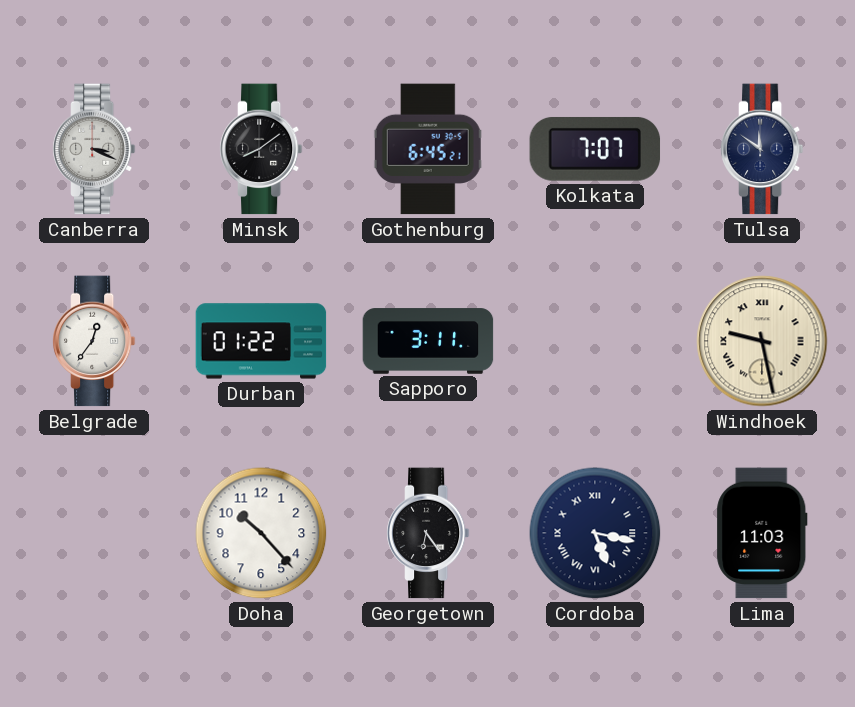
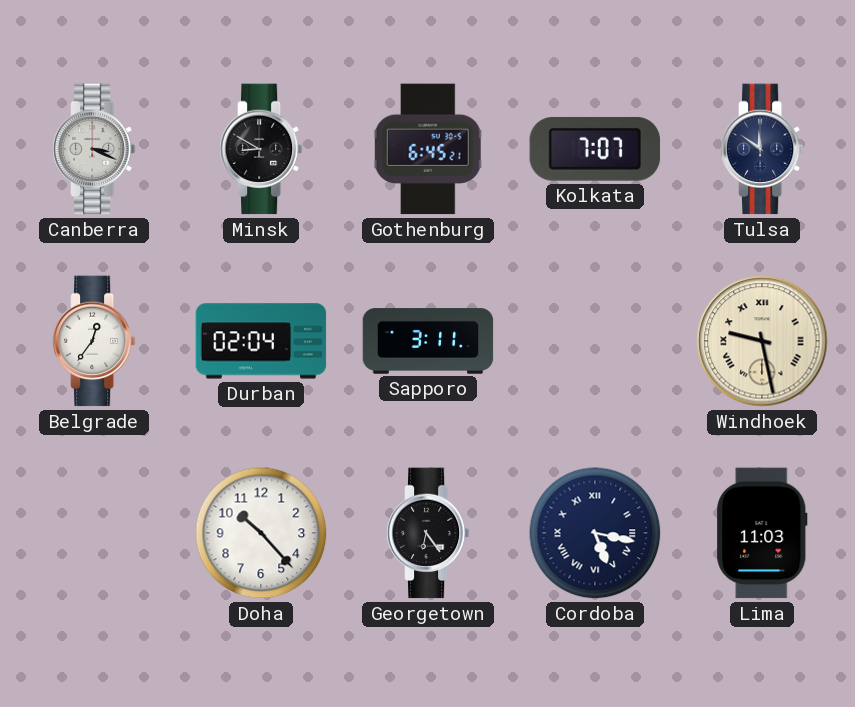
Minsk: 8:09 -> 8:50 (261, 149)
Durban: 01:22 -> 02:04 (261, 341)
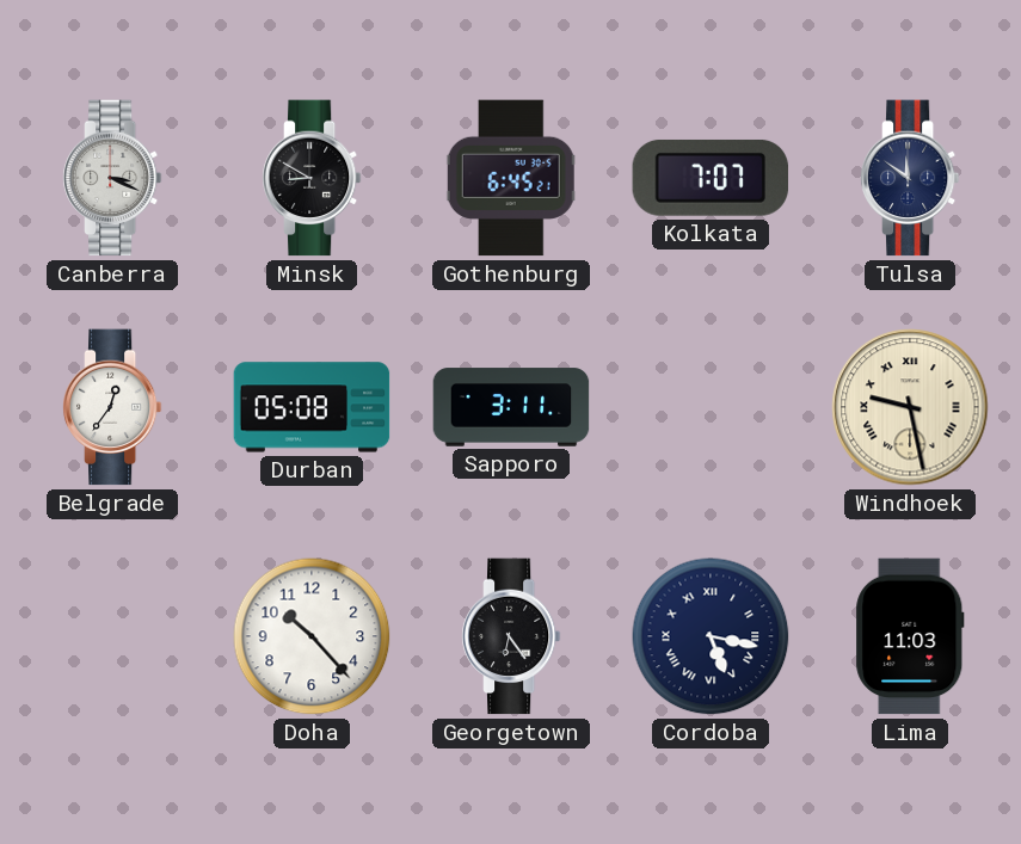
Durban: 02:04 -> 05:08 (312, 407)
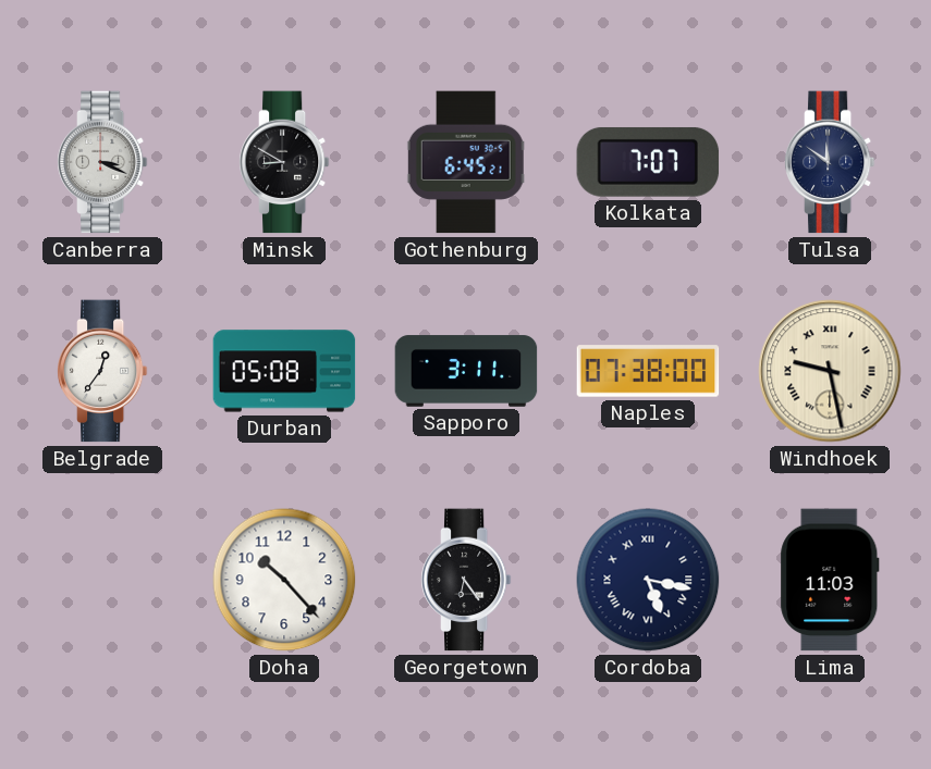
Naples: none -> 07:38 (648, 371)
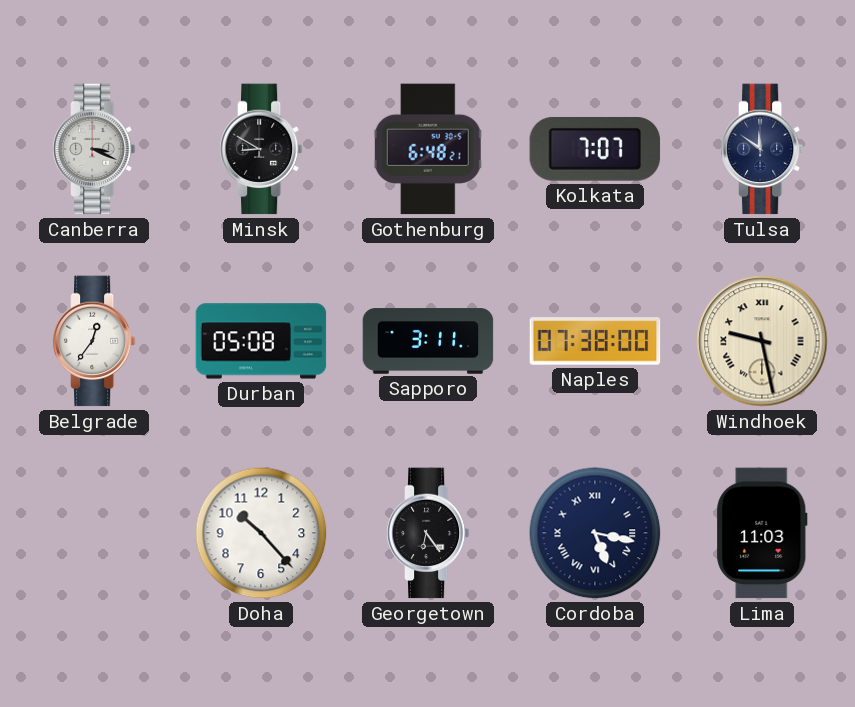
Gothenburg: 6:45 -> 6:48 (428, 149)
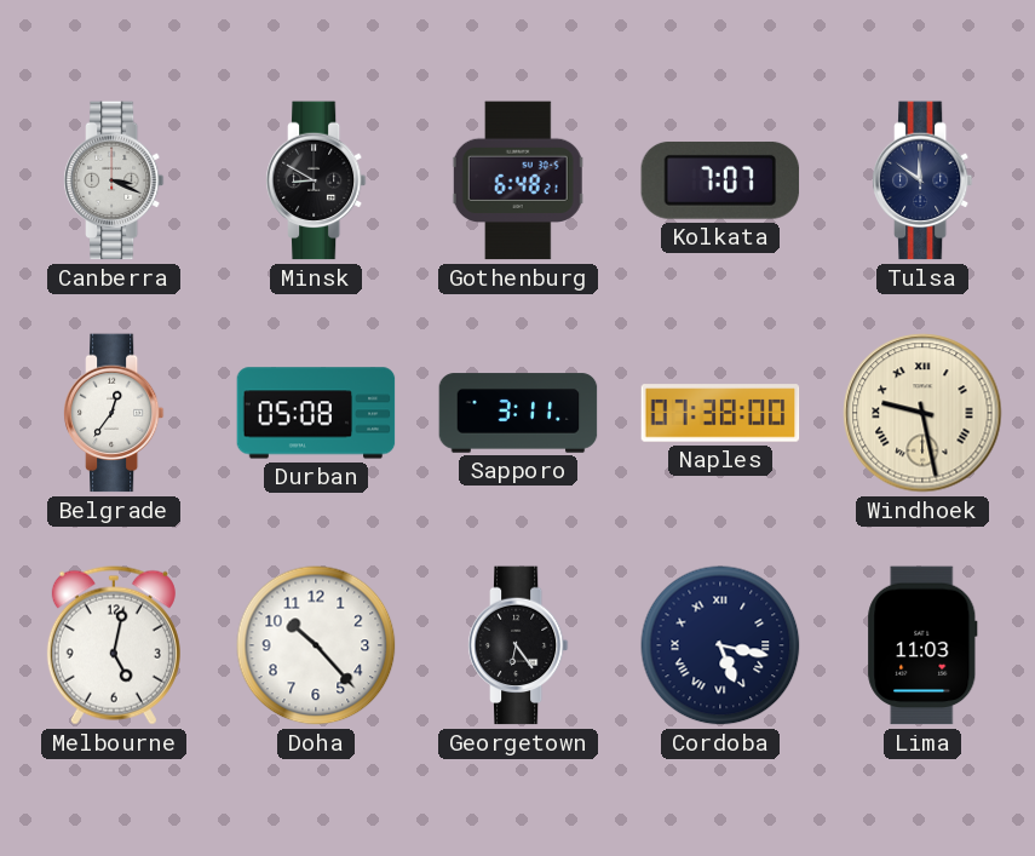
Melbourne: none -> 5:02 (114, 645)
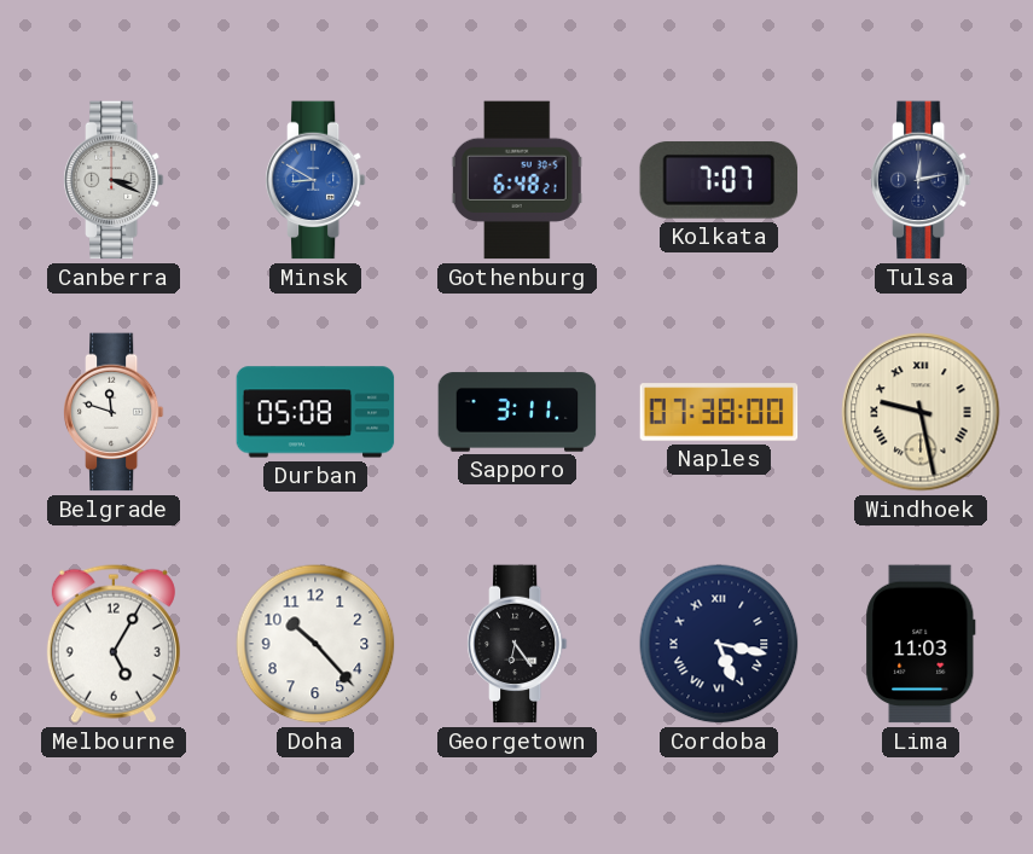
Minsk dial: black -> blue (315, 180)
Tulsa: 11:51 -> 12:13 (921, 180)
Belgrade: 12:36 -> 11:48 (114, 412)
Melbourne: 5:02 -> 5:05 (114, 644)
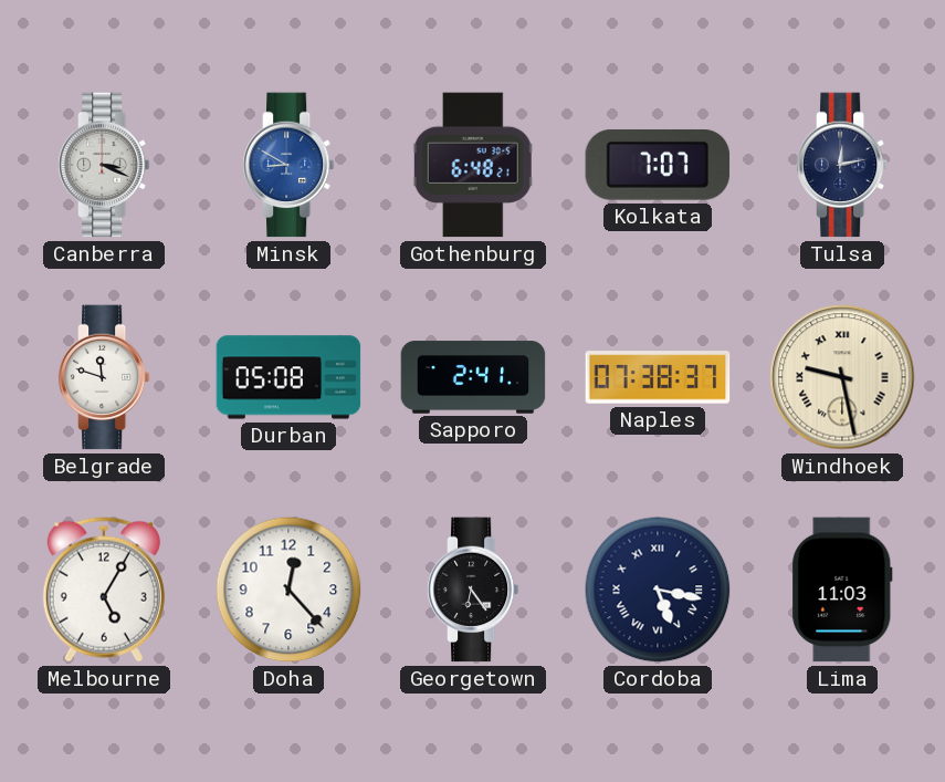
Sapporo: 3:11 -> 2:41 (473, 377)
Naples: 07:38:00 -> 07:38:37 (658, 377)
Doha: 10:23 -> 12:23 (288, 590)
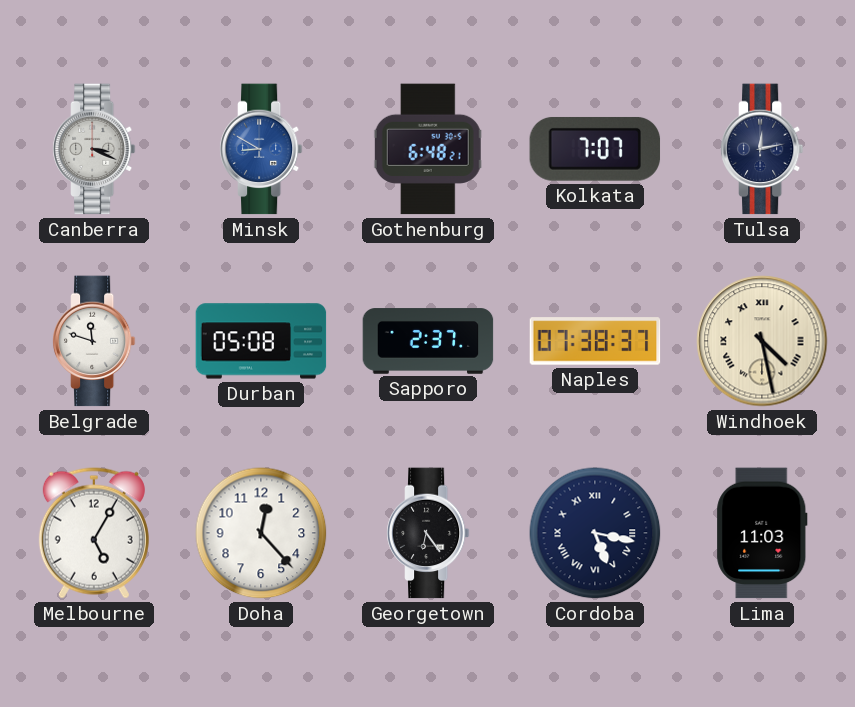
Sapporo: 2:41 -> 2:37 (428, 341)
Windhoek: 9:28 -> 4:28 (762, 341)
